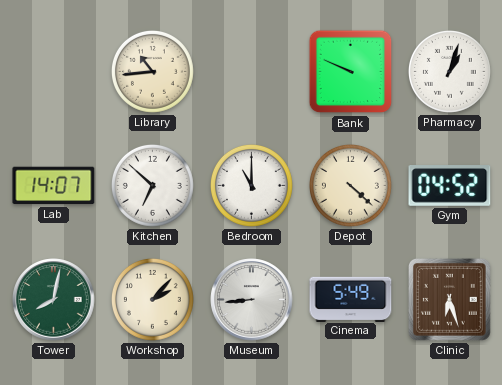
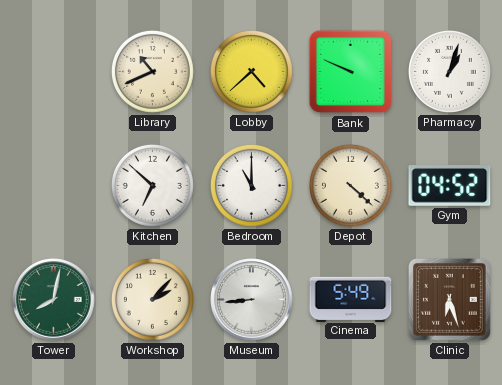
Library: 10:44 -> 10:41 (152, 71)
Lobby: none -> 4:38 (251, 71)
Lab: 14:07 -> none (54, 186)
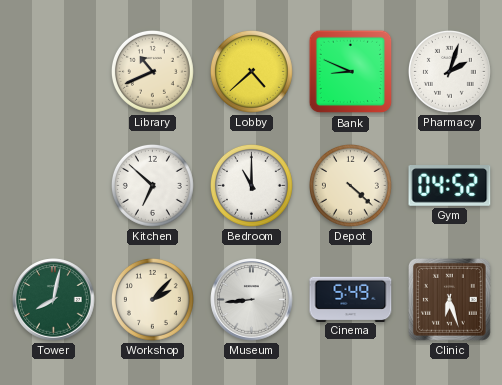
Bank: 9:49 -> 8:49 (351, 72)
Pharmacy: 1:03 -> 2:03 (449, 71)
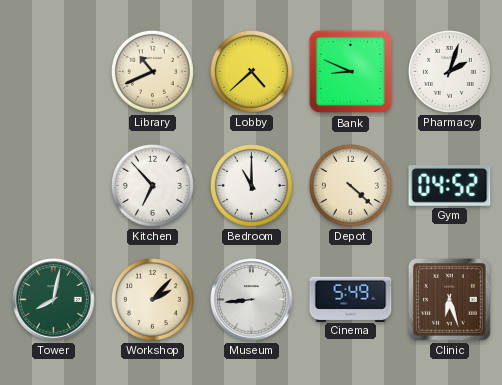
Kitchen: 6:52 -> 6:53 (152, 185)
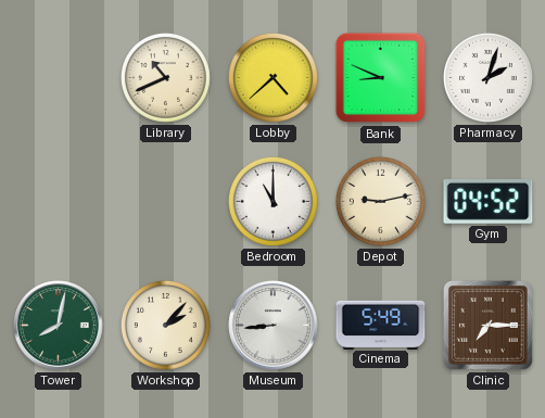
Kitchen: 6:53 -> none (152, 185)
Depot: 4:22 -> 9:13 (380, 201)
Clinic: 6:27 -> 7:15 (487, 325)
